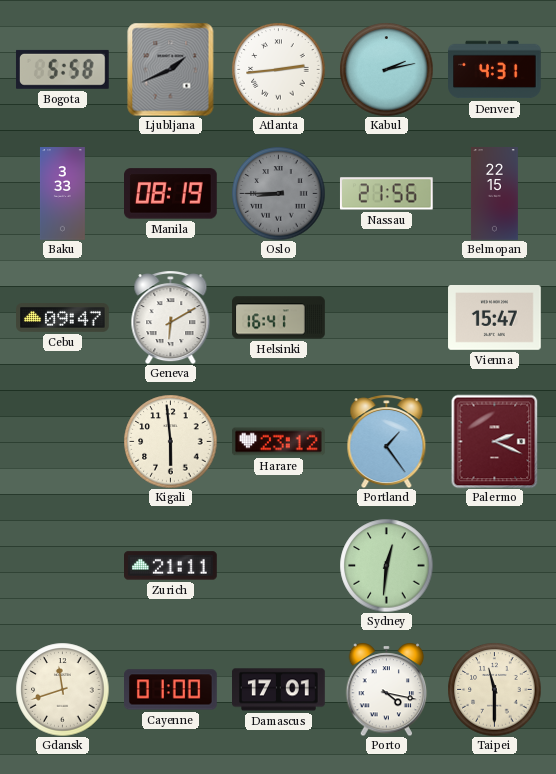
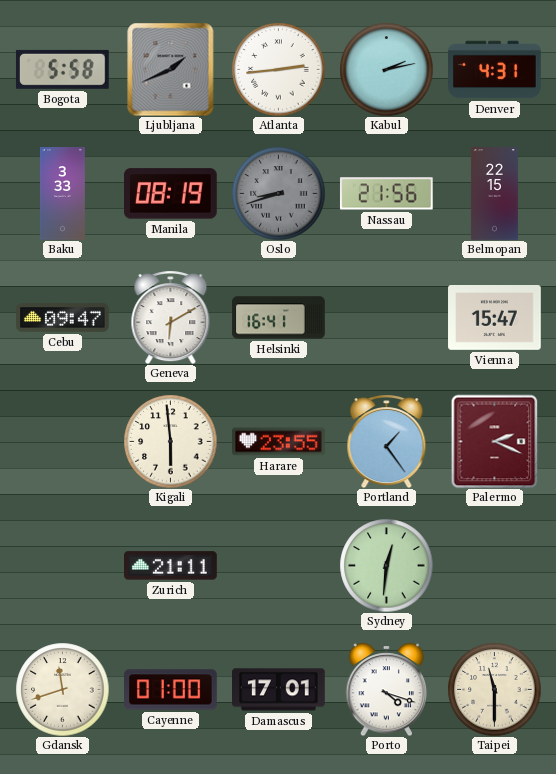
Oslo: 8:45 -> 8:42 (278, 193)
Harare: 23:12 -> 23:55 (279, 442)
Porto: 4:17 -> 4:18 (387, 689)
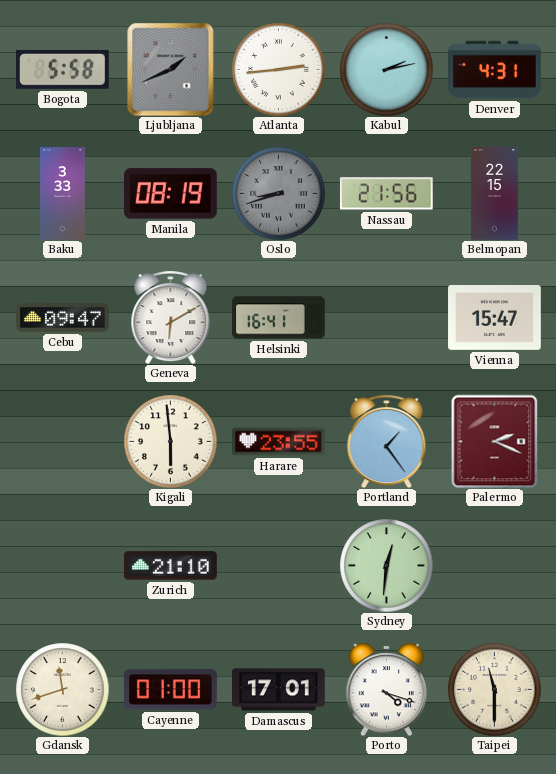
Zurich: 21:11 -> 21:10 (171, 566)
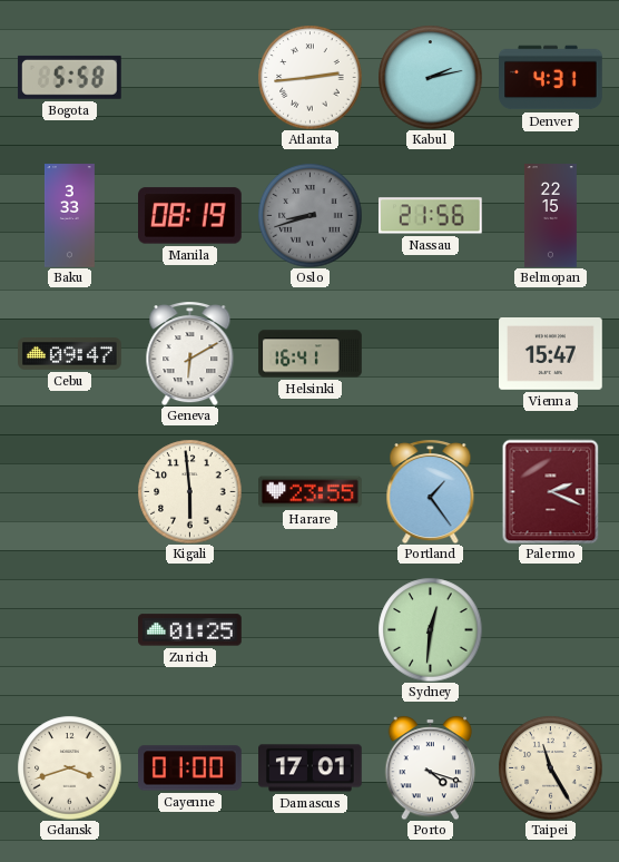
Ljubljana: 1:41 -> none (171, 69)
Zurich: 21:10 -> 01:25 (190, 630)
Gdansk: 11:42 -> 3:42 (69, 767)
Taipei: 11:30 -> 11:25 (550, 767)
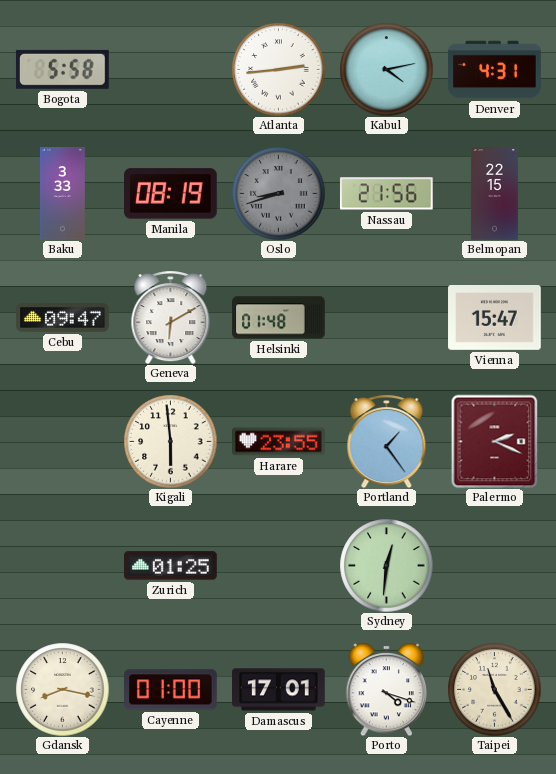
Kabul: 2:13 -> 4:13 (386, 69)
Helsinki: 16:41 -> 01:48 (279, 318)
Gdansk: 3:42 -> 8:17 (62, 689)
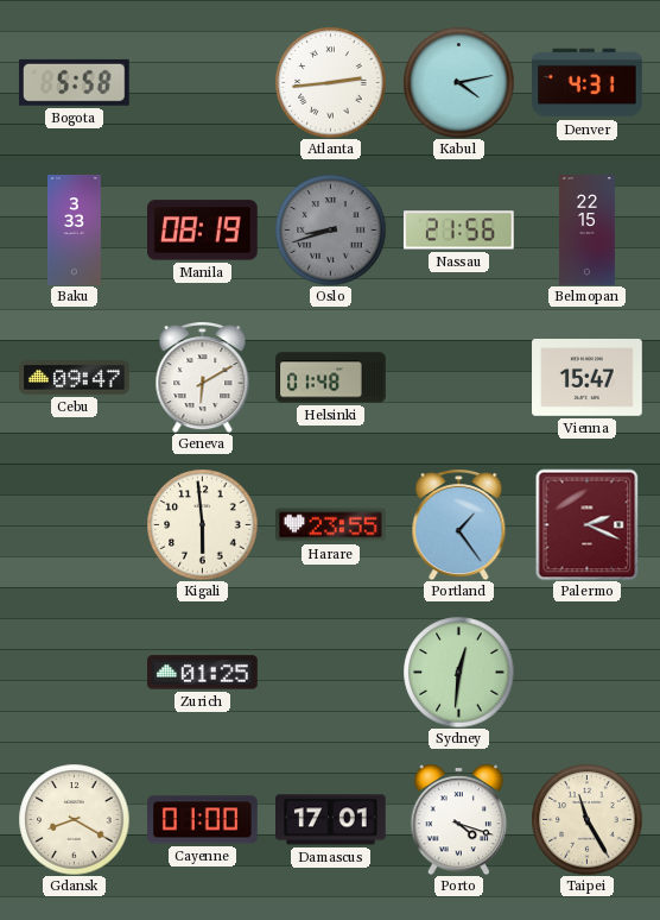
Gdansk: 8:17 -> 8:20 (74, 819)
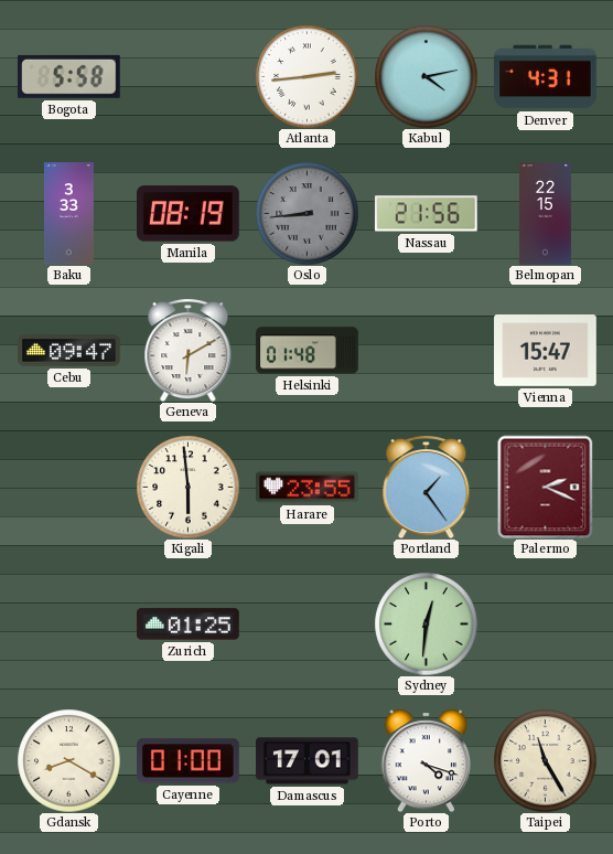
Oslo: 8:42 -> 8:44 (306, 213)
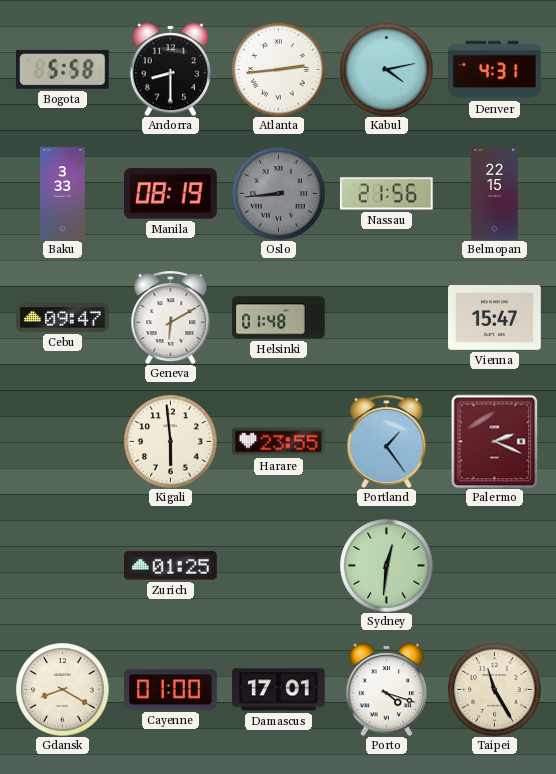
Andorra: none -> 8:30 (171, 69)
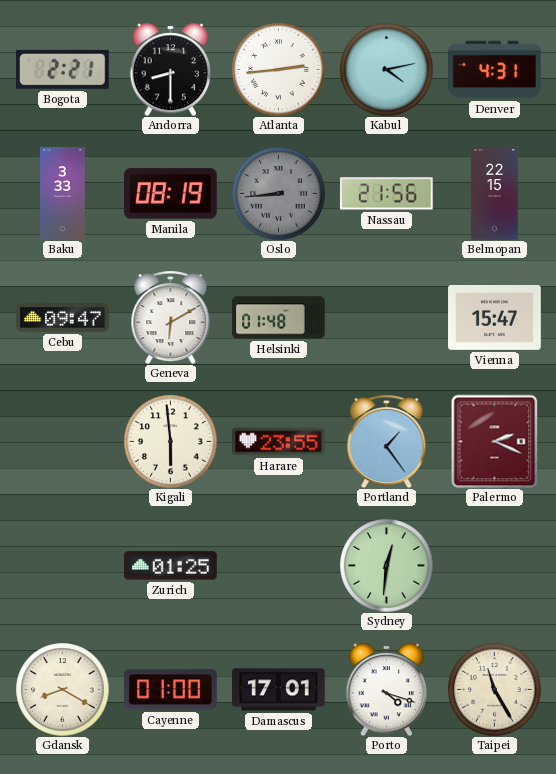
Bogota: 5:58 -> 2:21 (62, 69)
